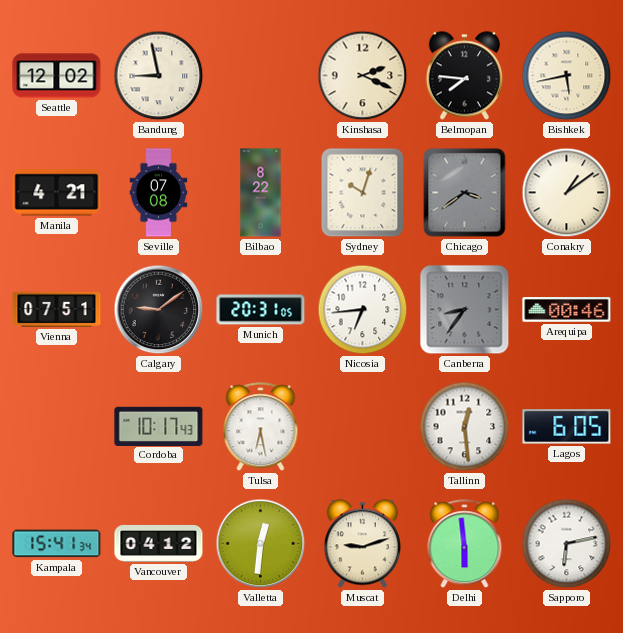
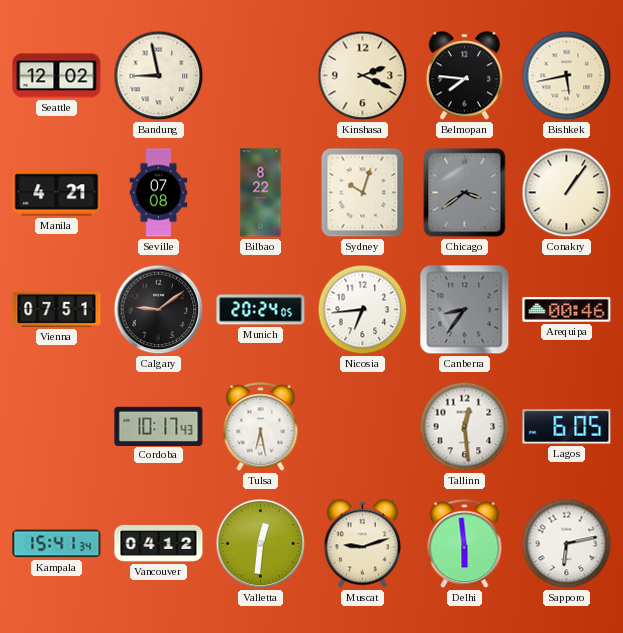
Conakry: 1:09 -> 1:06 (567, 193)
Munich: 20:31 -> 20:24 (261, 310)
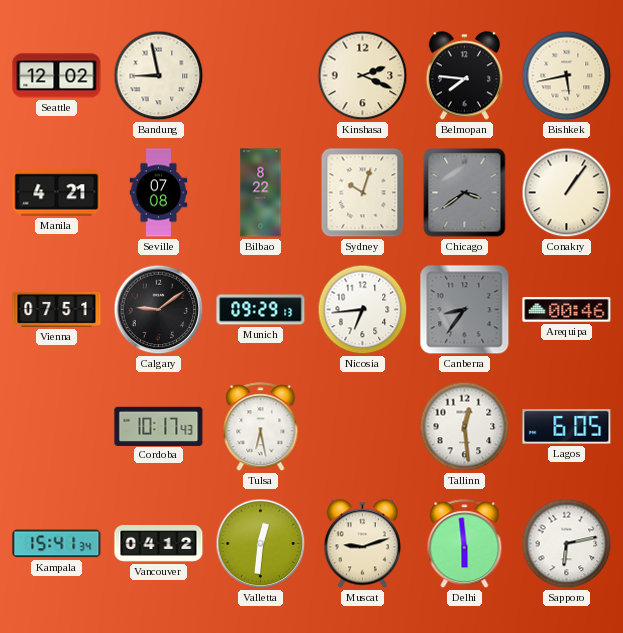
Munich: 20:24 -> 09:29 (261, 310)
